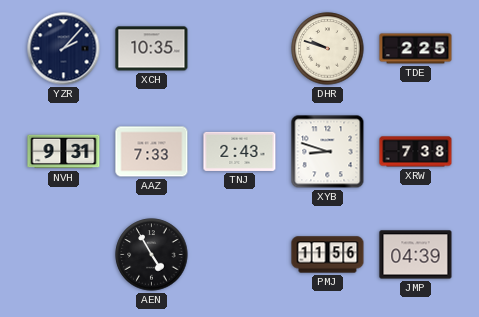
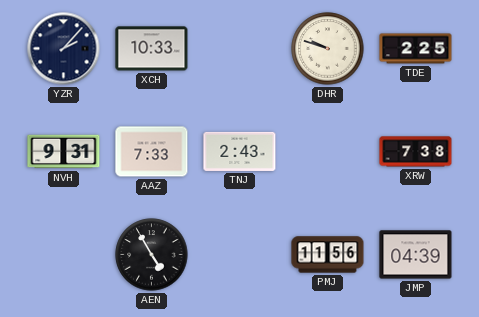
XCH: 10:35 -> 10:33 (152, 49)
XYB: 8:48 -> none (328, 152)
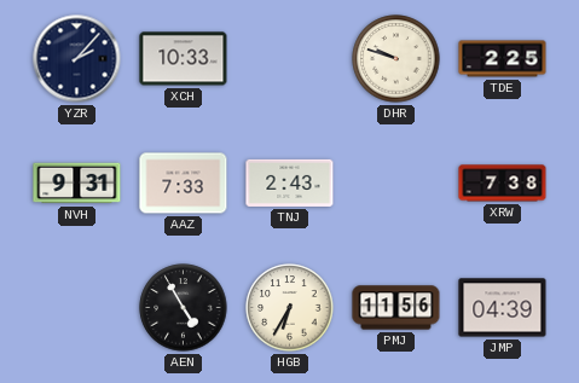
HGB: none -> 6:35 (290, 308)
